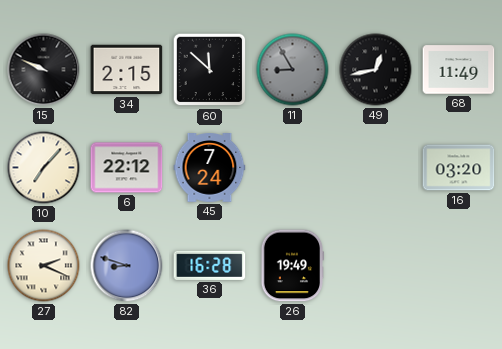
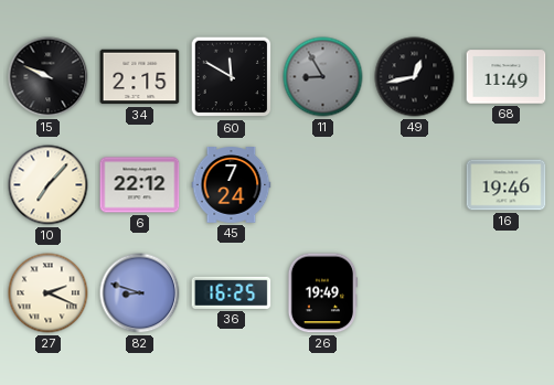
60: 11:52 -> 11:50 (232, 77)
16: 03:20 -> 19:46 (507, 185)
36: 16:28 -> 16:25 (232, 292)
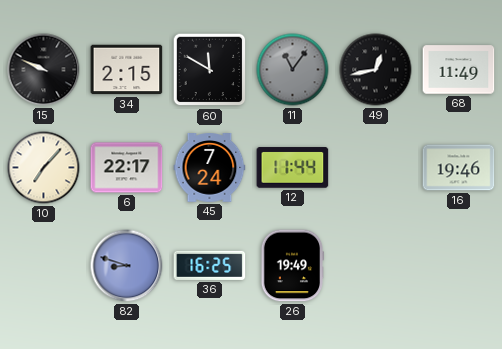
11: 8:55 -> 11:06 (293, 70)
6: 22:12 -> 22:17 (127, 168)
12: none -> 11:44 (293, 168)
27: 2:19 -> none (49, 293)
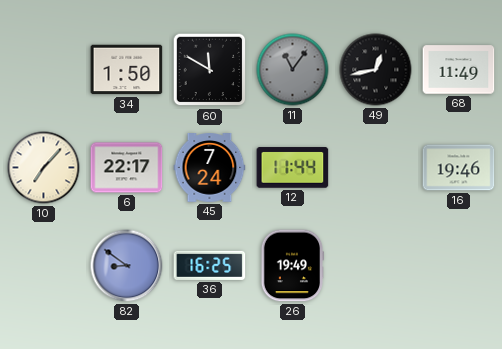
15: 9:49 -> none (44, 70)
34: 2:15 -> 1:50 (127, 70)
82: 8:48 -> 8:51 (127, 266)
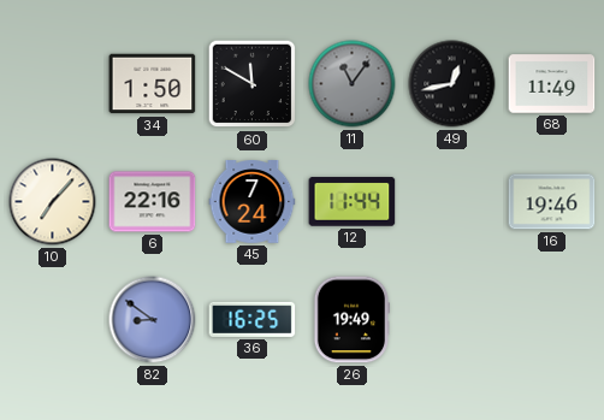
6: 22:17 -> 22:16 (153, 202)
